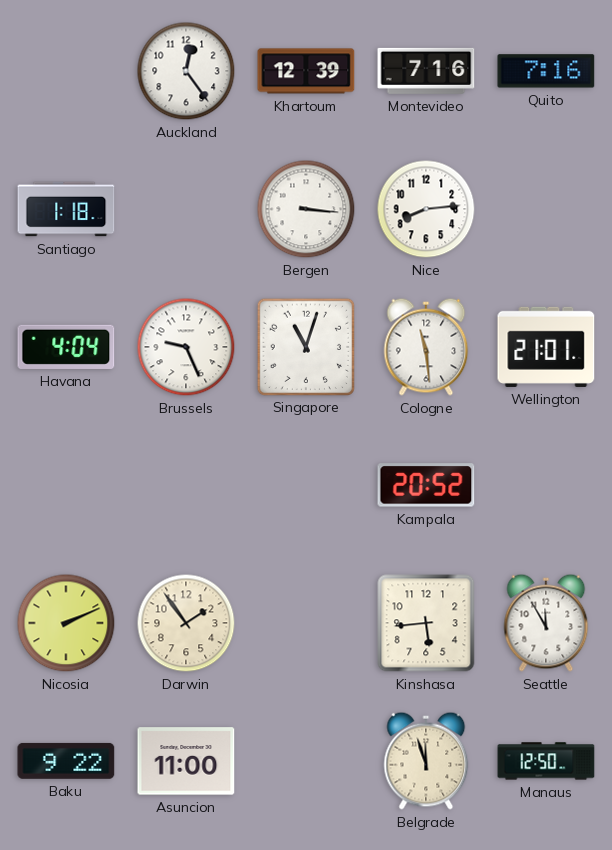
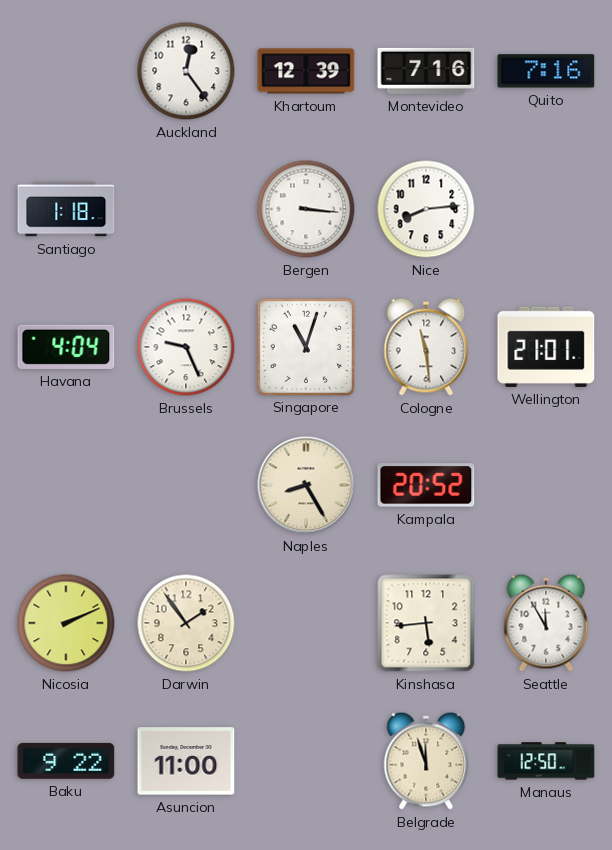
Naples: none -> 8:25 (306, 485)
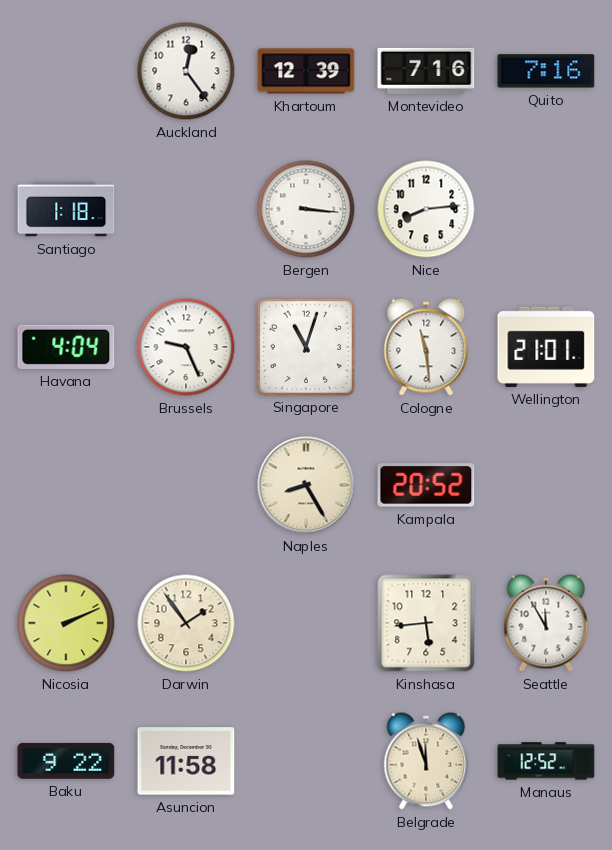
Asuncion: 11:00 -> 11:58 (186, 761)
Manaus: 12:50 -> 12:52 (546, 761)
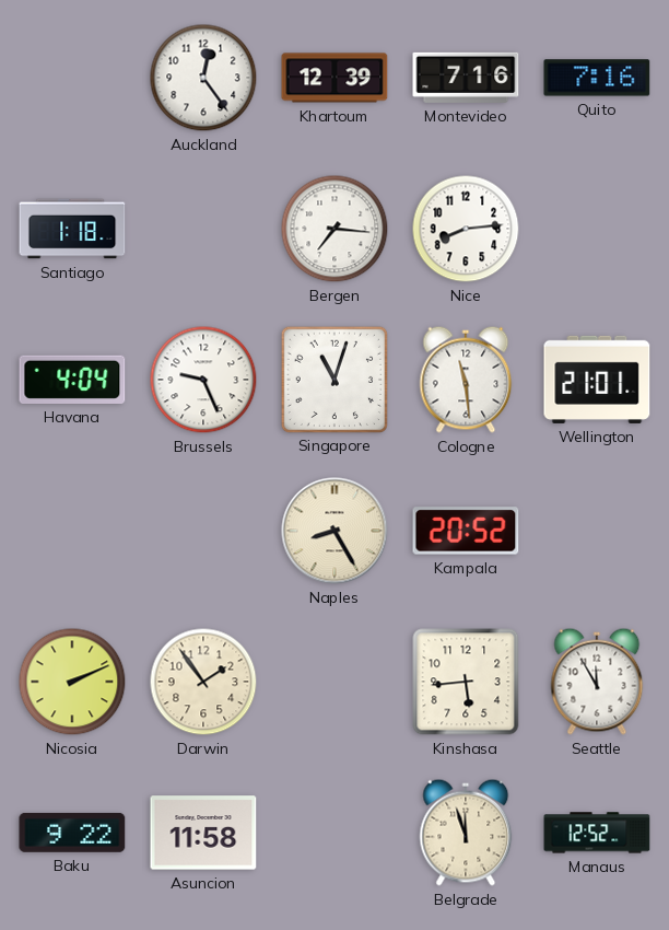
Bergen: 3:16 -> 7:16 (334, 229)
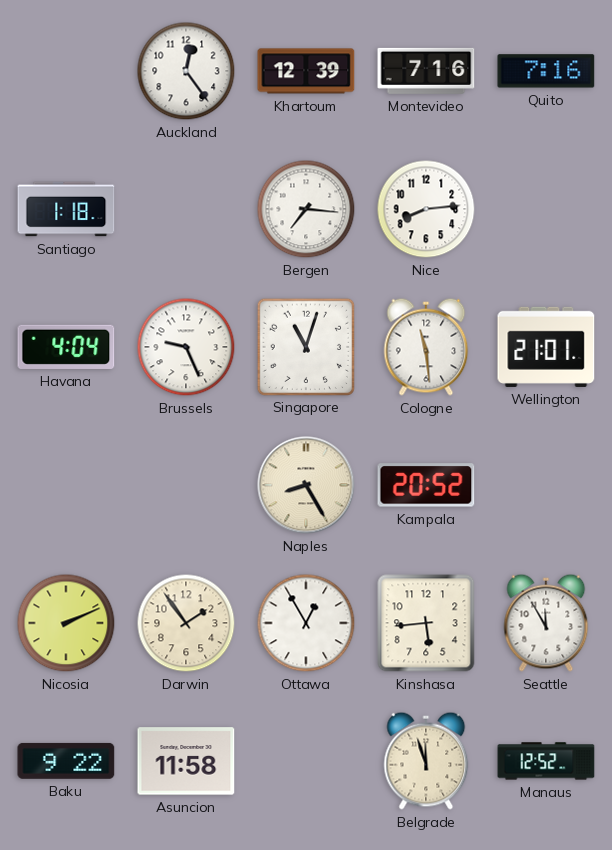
Ottawa: none -> 12:55 (306, 623)
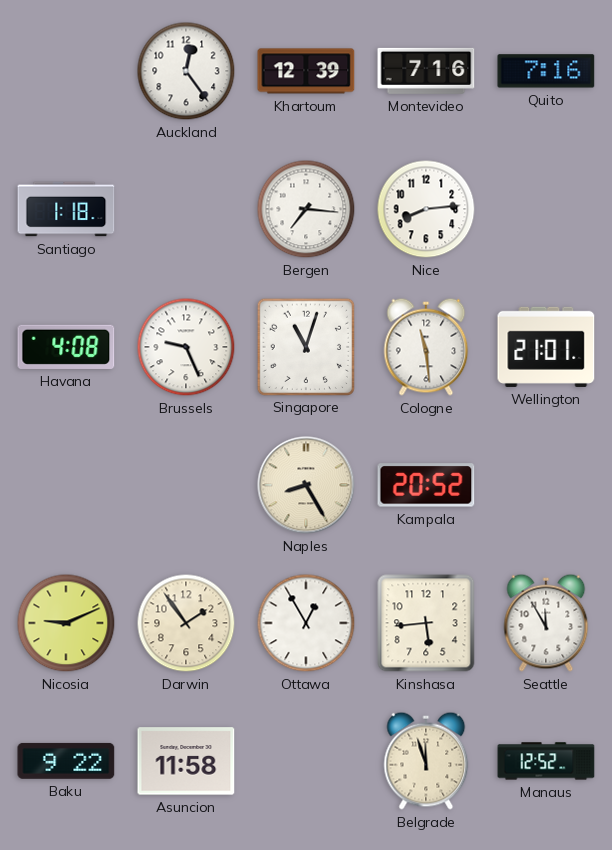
Havana: 4:04 -> 4:08 (66, 347)
Nicosia: 2:11 -> 9:11 (66, 623)
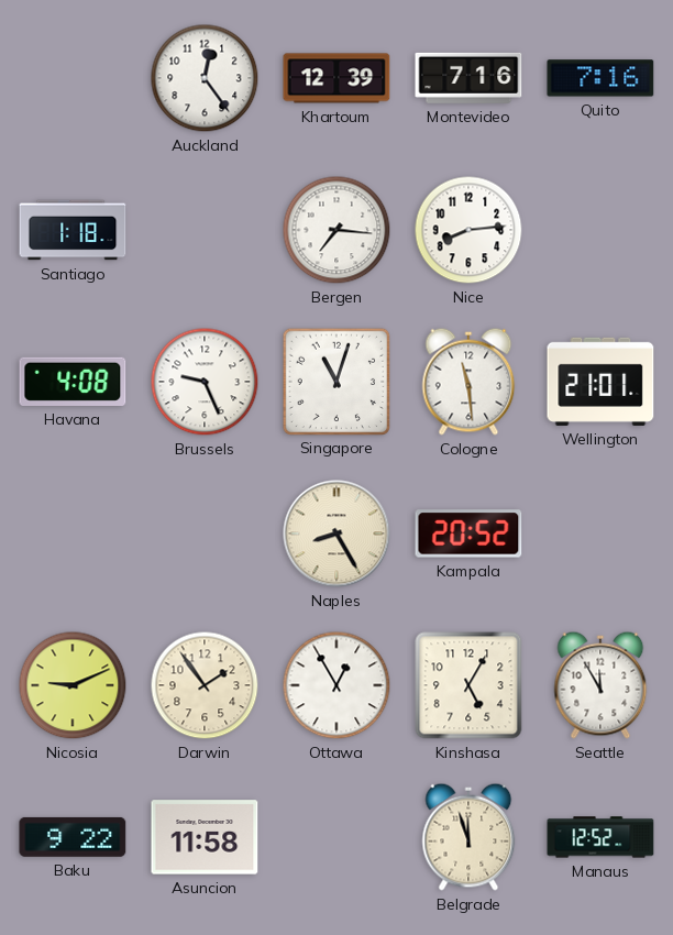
Kinshasa: 5:44 -> 5:05 (468, 685)
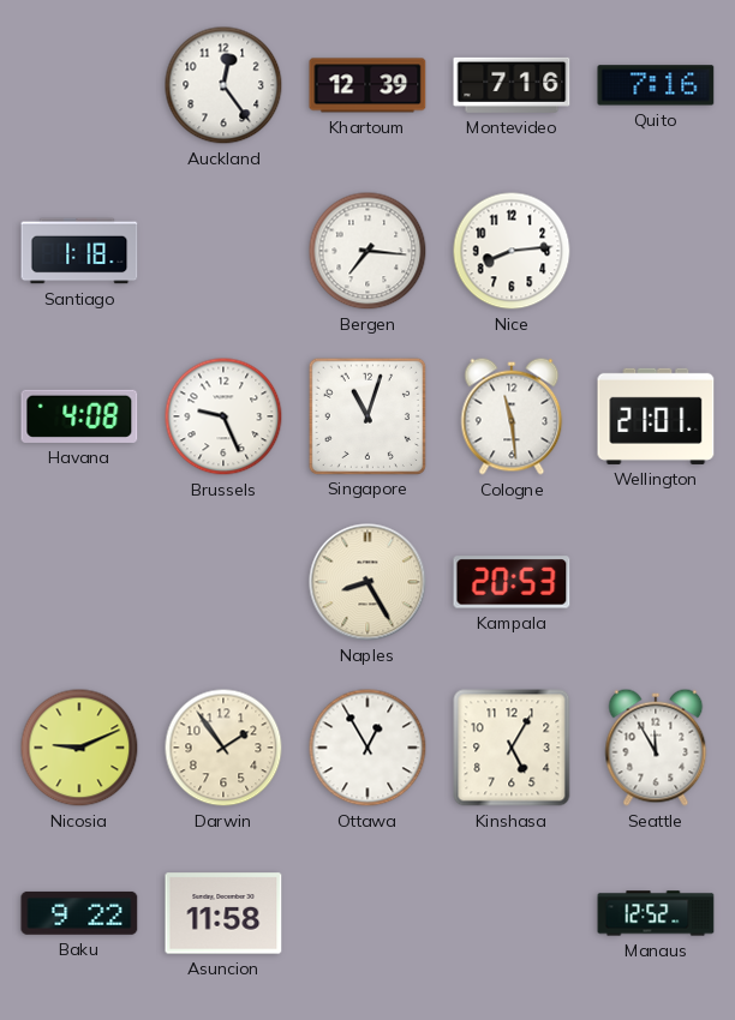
Kampala: 20:52 -> 20:53 (512, 582)
Belgrade: 11:57 -> none (468, 837)
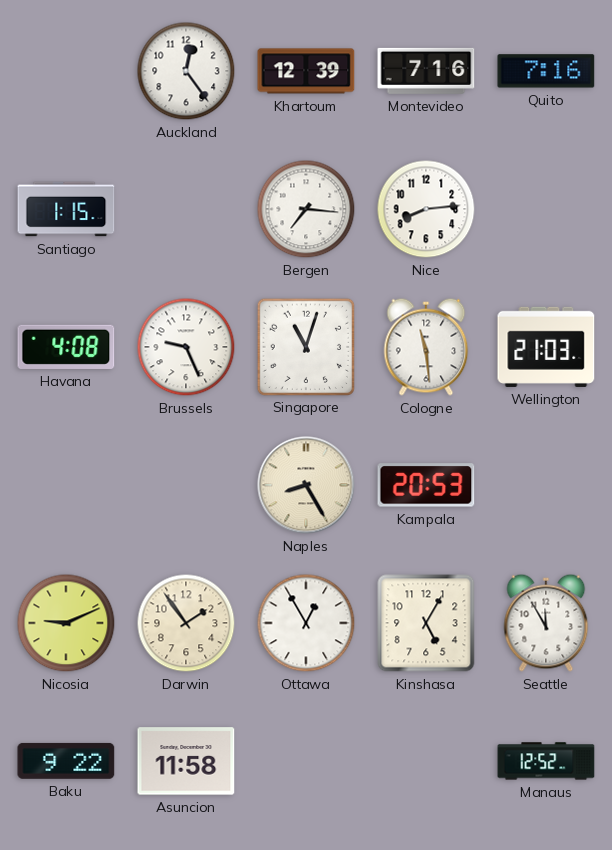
Santiago: 1:18 -> 1:15 (66, 209)
Wellington: 21:01 -> 21:03 (546, 347)
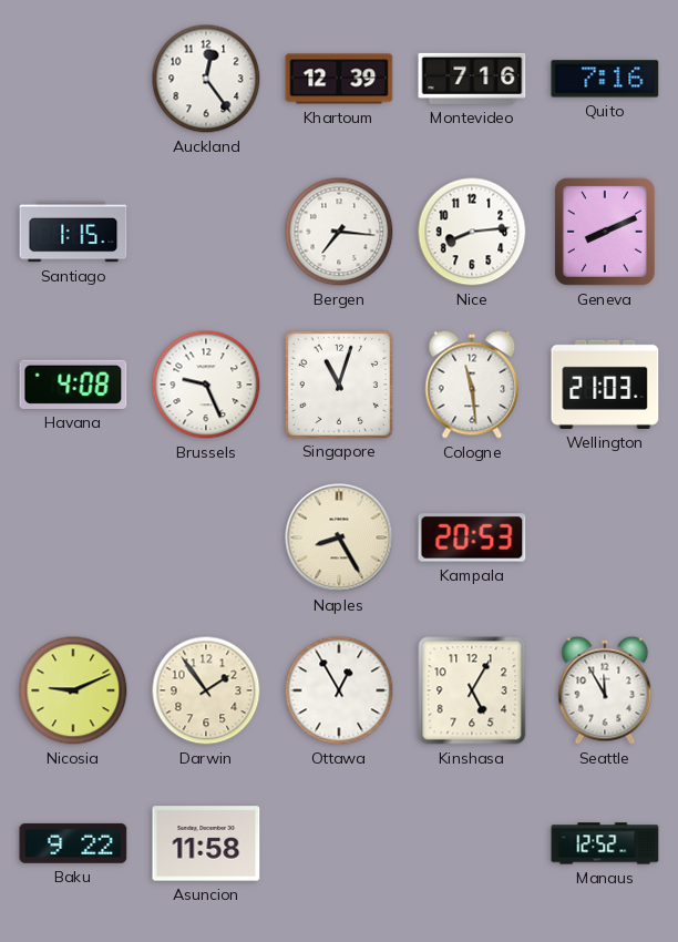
Geneva: none -> 8:11 (605, 232)
